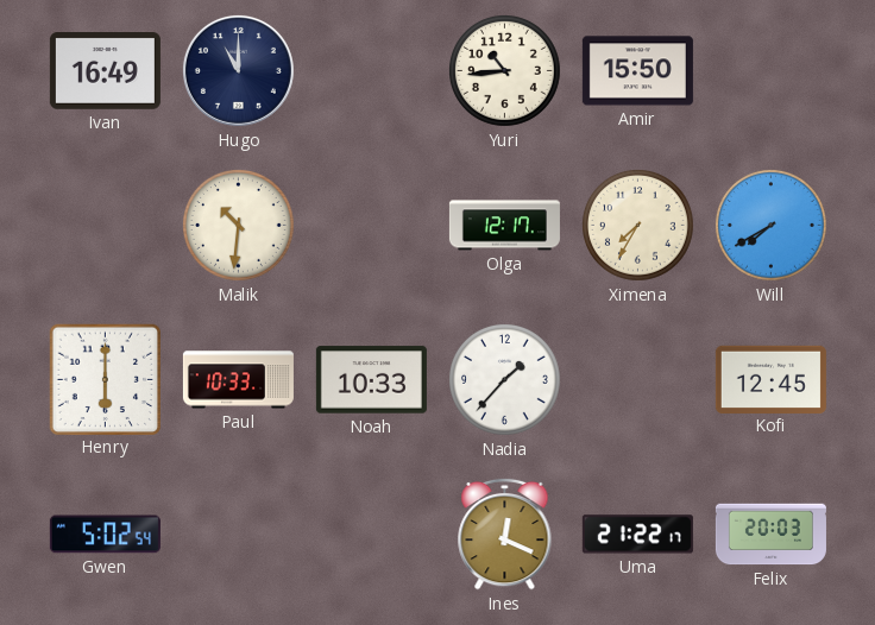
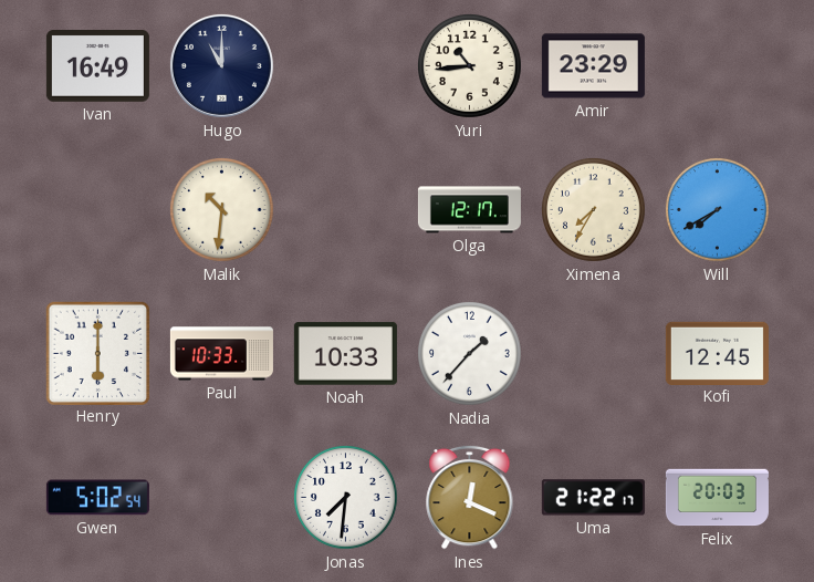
Amir: 15:50 -> 23:29 (593, 66)
Jonas: none -> 7:31 (346, 498)
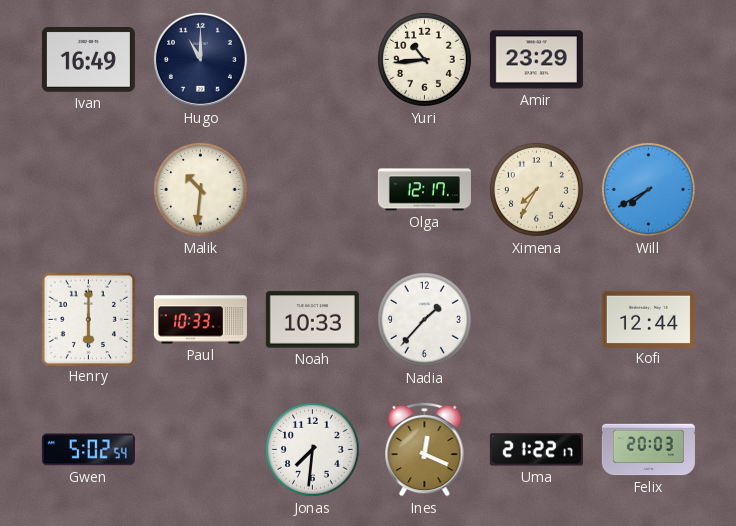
Kofi: 12:45 -> 12:44 (648, 319)
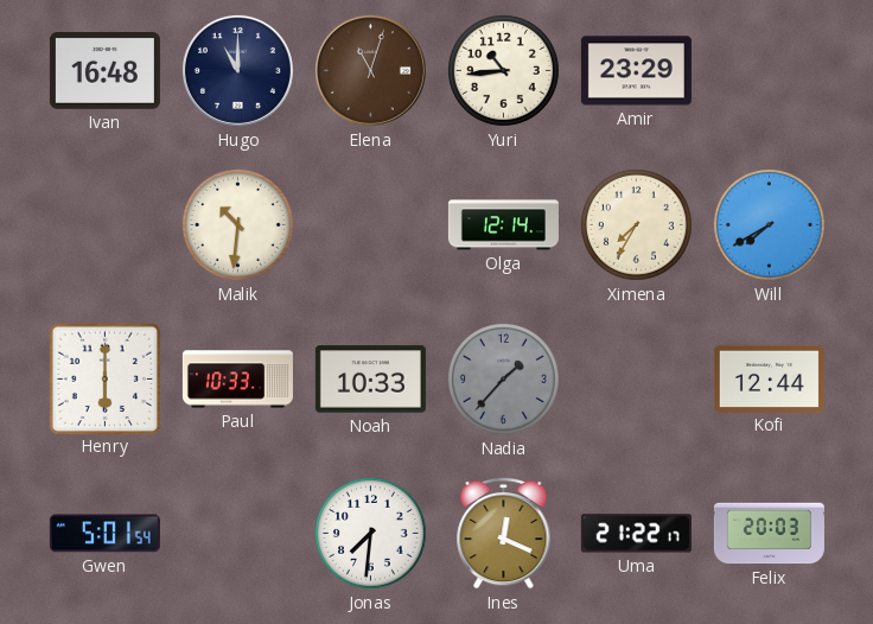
Ivan: 16:49 -> 16:48 (104, 71)
Elena: none -> 11:03 (370, 70)
Olga: 12:17 -> 12:14 (503, 225)
Nadia dial: white -> grey (504, 380)
Gwen: 5:02 -> 5:01 (104, 534)
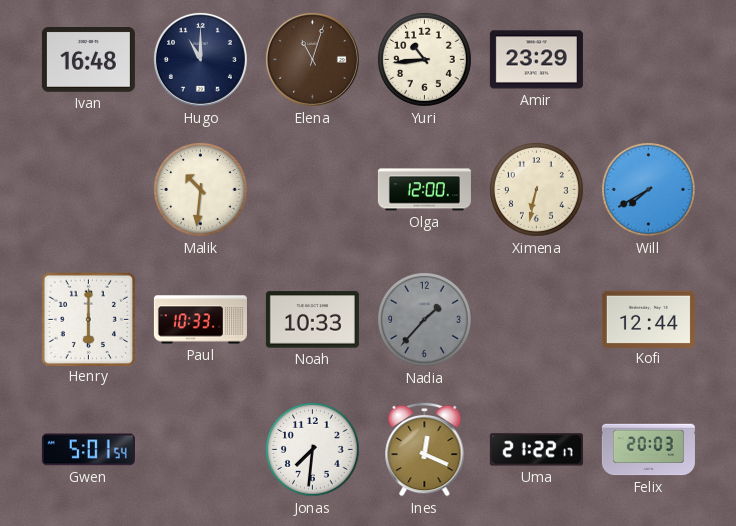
Olga: 12:14 -> 12:00 (424, 190)
Ximena: 7:35 -> 6:32 (537, 190)
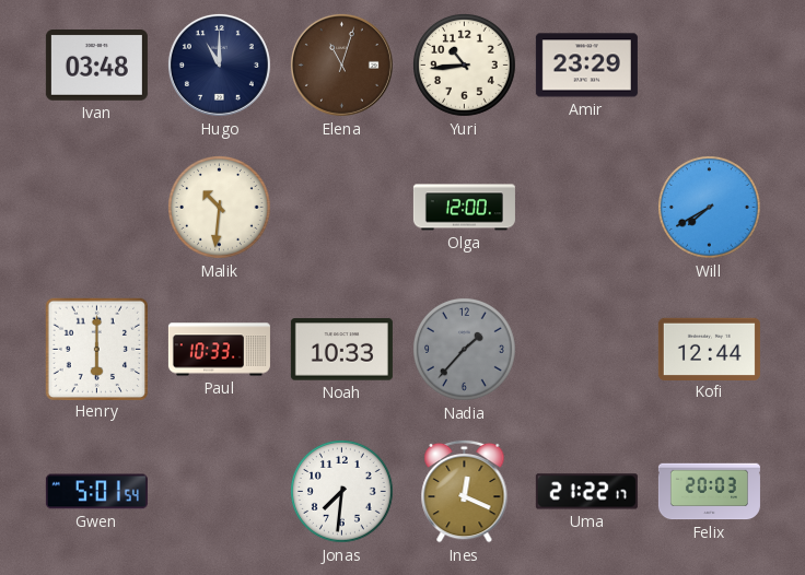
Ivan: 16:48 -> 03:48 (96, 66)
Ximena: 6:32 -> none (537, 190)
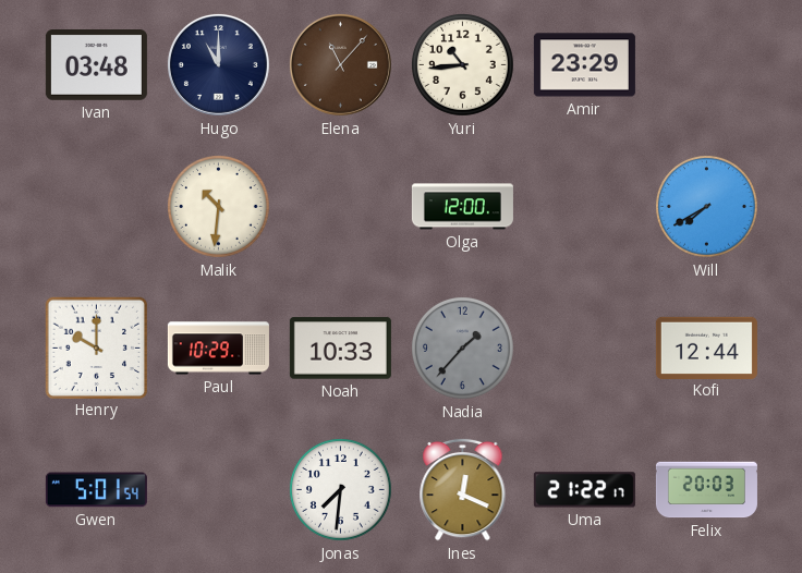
Elena: 11:03 -> 11:07 (340, 64)
Henry: 6:00 -> 10:00 (96, 348)
Paul: 10:33 -> 10:29 (218, 349)
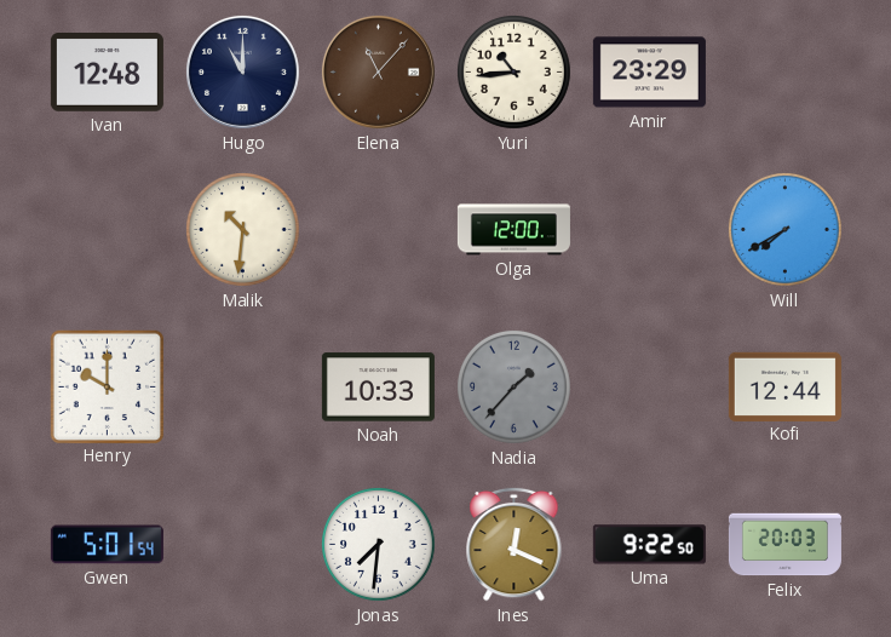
Ivan: 03:48 -> 12:48 (107, 73)
Paul: 10:29 -> none (218, 349)
Uma: 21:22 -> 9:22 (649, 545)
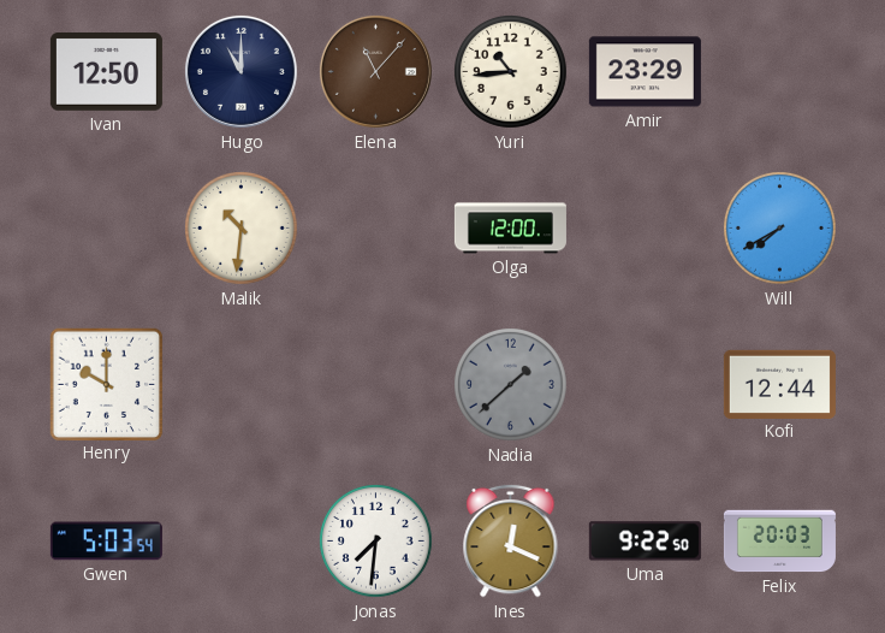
Ivan: 12:48 -> 12:50 (106, 72)
Noah: 10:33 -> none (378, 388)
Nadia: 1:37 -> 1:38 (511, 385)
Gwen: 5:01 -> 5:03 (106, 542)
